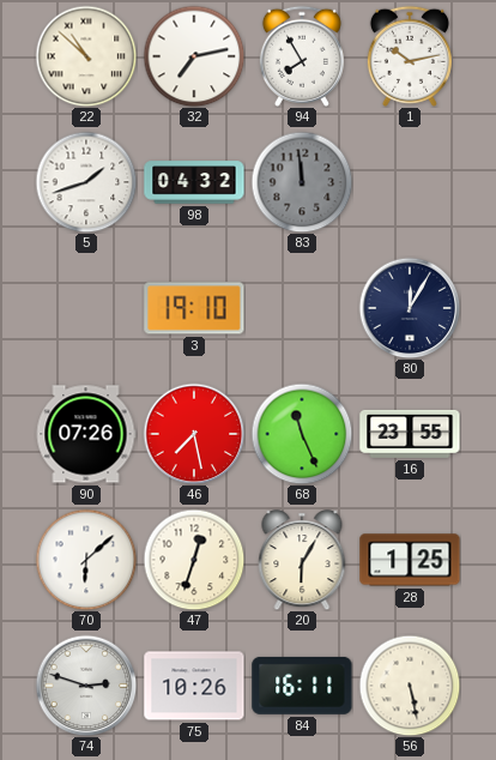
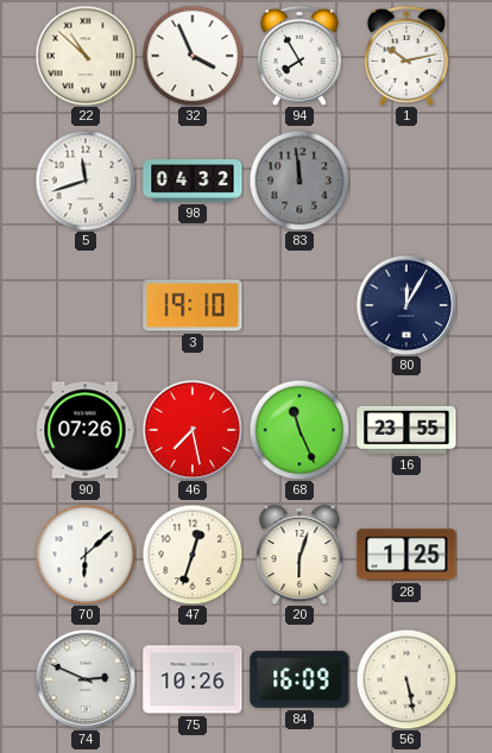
32: 7:13 -> 3:56 (193, 56)
5: 1:42 -> 11:42 (86, 181)
20: 6:05 -> 6:03 (299, 555)
74: 2:48 -> 2:49 (86, 679)
84: 16:11 -> 16:09 (299, 679)
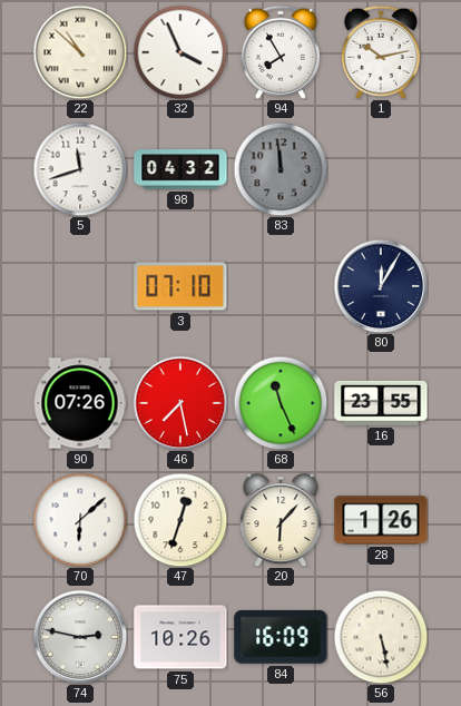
3: 19:10 -> 07:10 (180, 286)
20: 6:03 -> 6:07 (281, 520)
28: 1:25 -> 1:26 (381, 520)
74: 2:49 -> 2:47 (80, 637)
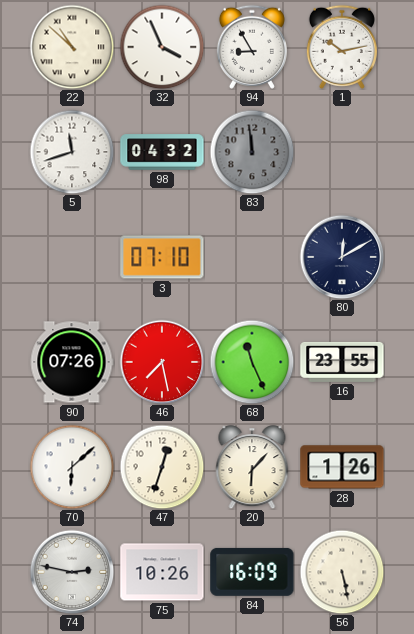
94: 7:55 -> 8:55 (252, 47)
80: 12:05 -> 12:10 (342, 257)
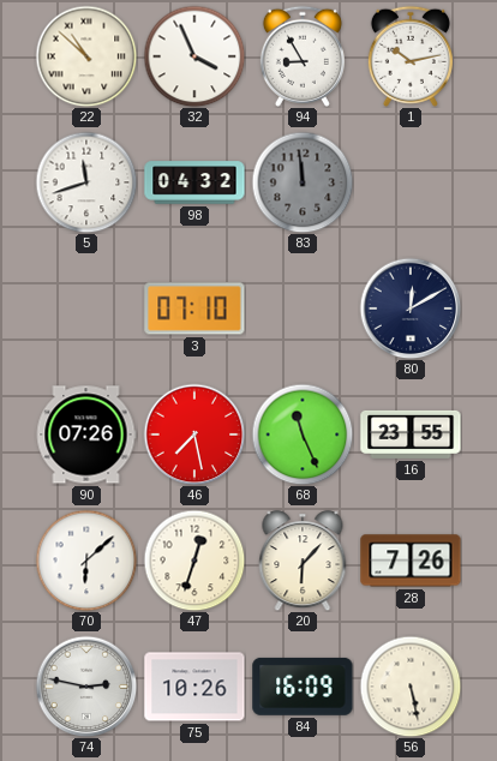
28: 1:26 -> 7:26 (411, 561)
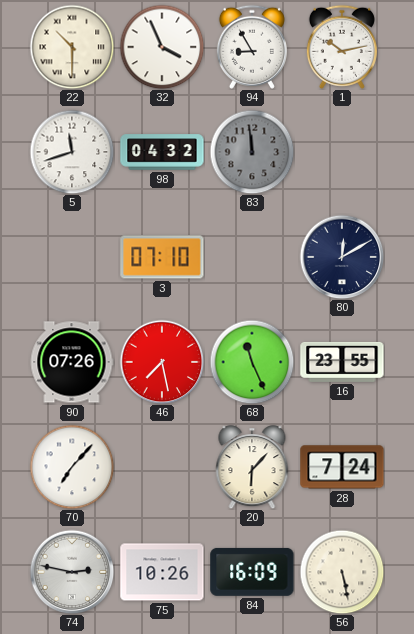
22: 10:52 -> 10:30 (72, 47)
70: 6:08 -> 7:07 (72, 467)
47: 12:33 -> none (194, 561)
28: 7:26 -> 7:24 (342, 467)
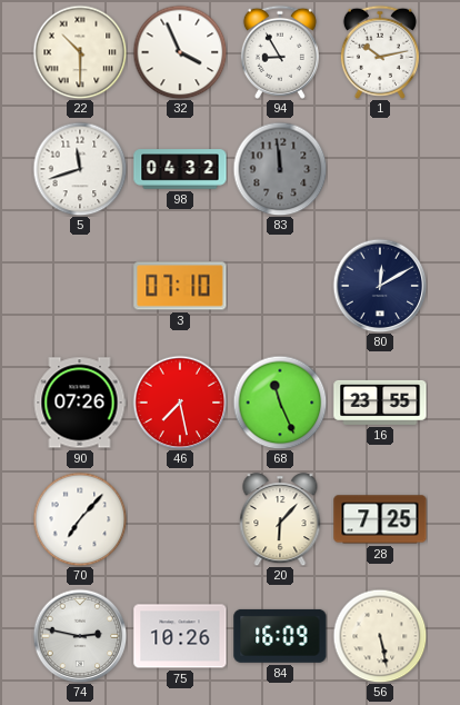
28: 7:24 -> 7:25 (380, 519)
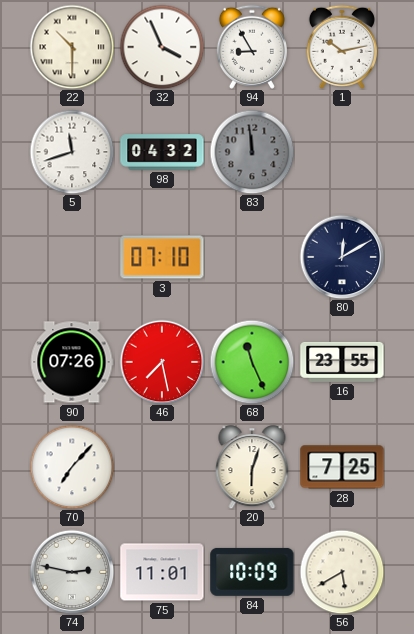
20: 6:07 -> 6:03 (252, 467)
75: 10:26 -> 11:01 (162, 572)
84: 16:09 -> 10:09 (252, 572)
56: 5:28 -> 5:40 (342, 572)
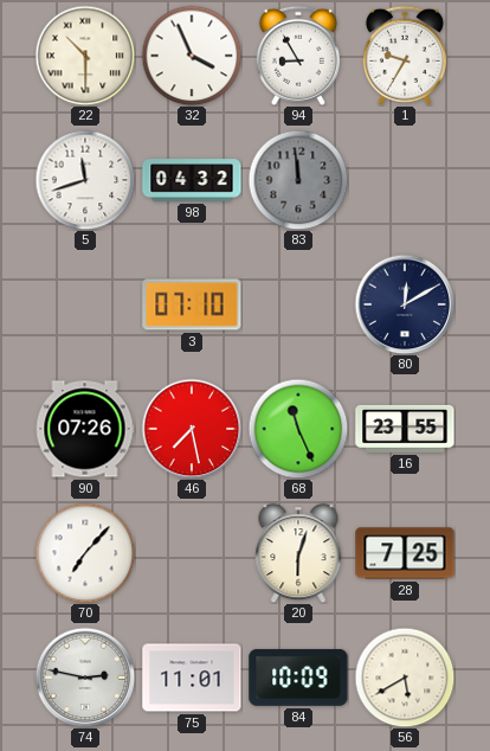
1: 10:13 -> 9:35 (405, 56)
